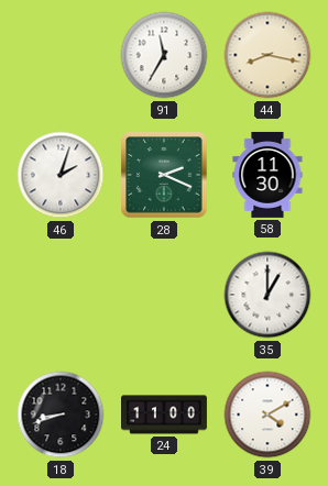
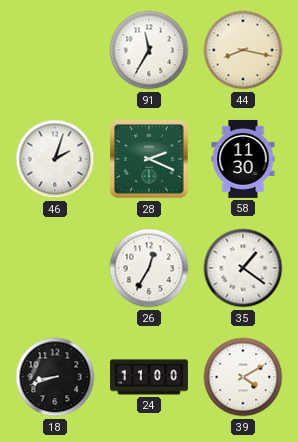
26: none -> 12:35 (149, 268)
35: 1:00 -> 1:21 (243, 268)
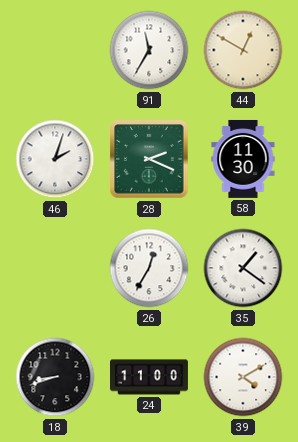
44: 8:17 -> 12:50 (243, 50)
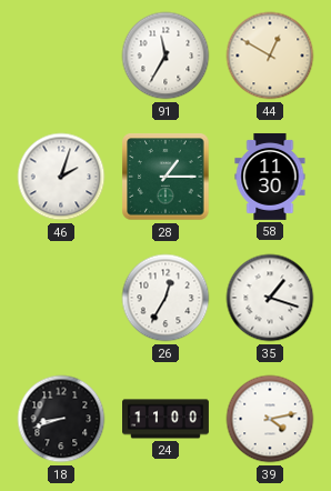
28: 2:19 -> 1:15 (165, 177)
35: 1:21 -> 1:18 (270, 298)
39: 4:10 -> 4:13 (270, 419)
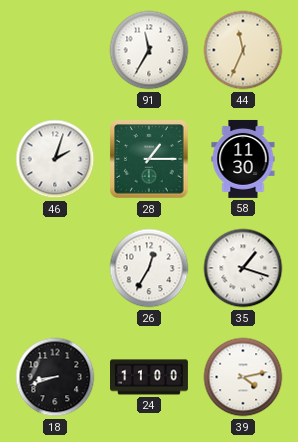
44: 12:50 -> 11:34 (243, 50)
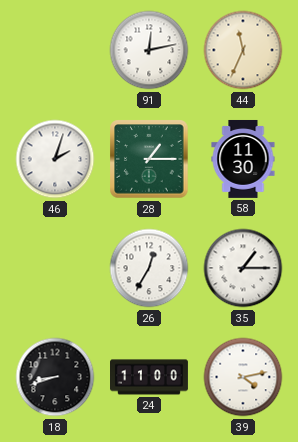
91: 11:35 -> 12:13 (149, 50)
35: 1:18 -> 1:15 (243, 268)
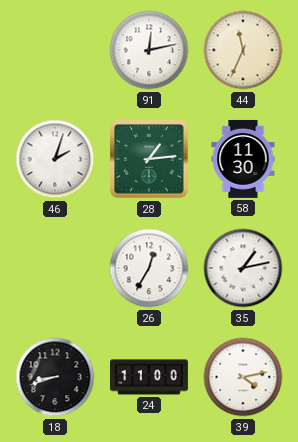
28: 1:15 -> 1:14 (149, 159)
35: 1:15 -> 1:13 (243, 268)
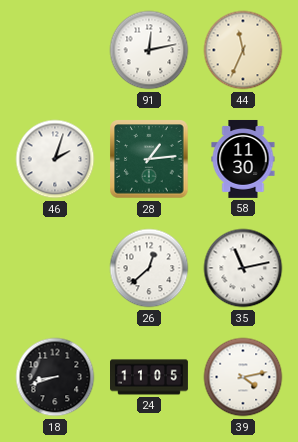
26: 12:35 -> 12:38 (149, 268)
35: 1:13 -> 11:13 (243, 268)
24: 11:00 -> 11:05 (150, 377)
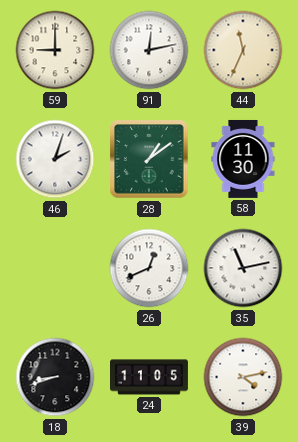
59: none -> 9:00 (55, 50)
28: 1:14 -> 1:09 (149, 159)
26: 12:38 -> 12:41 (149, 268)
